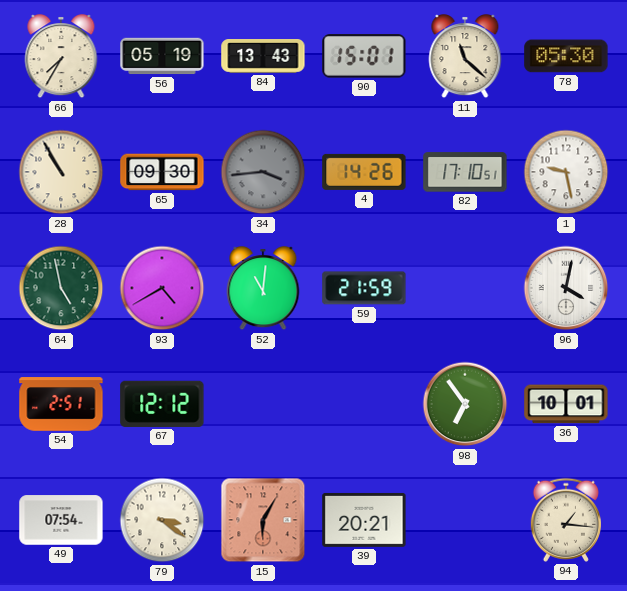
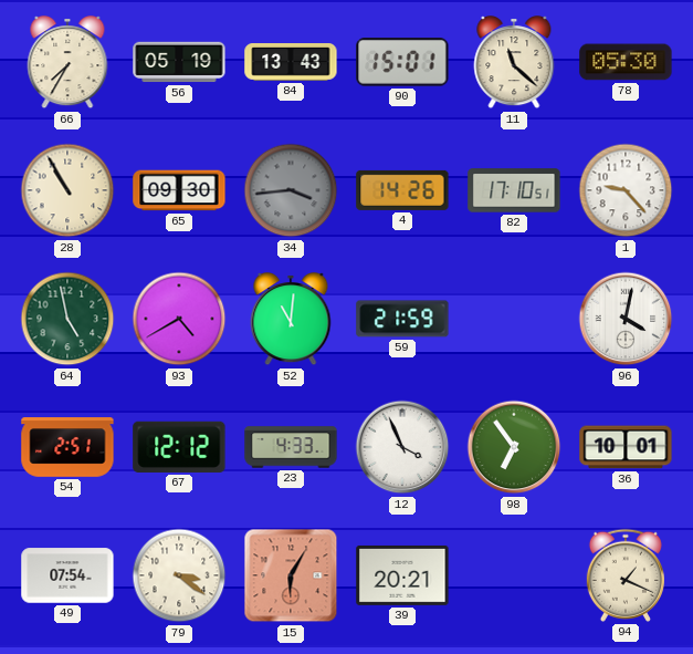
1: 9:28 -> 9:23 (626, 190)
23: none -> 4:33 (291, 447)
12: none -> 3:56 (402, 447)
94: 1:16 -> 1:19 (626, 575)
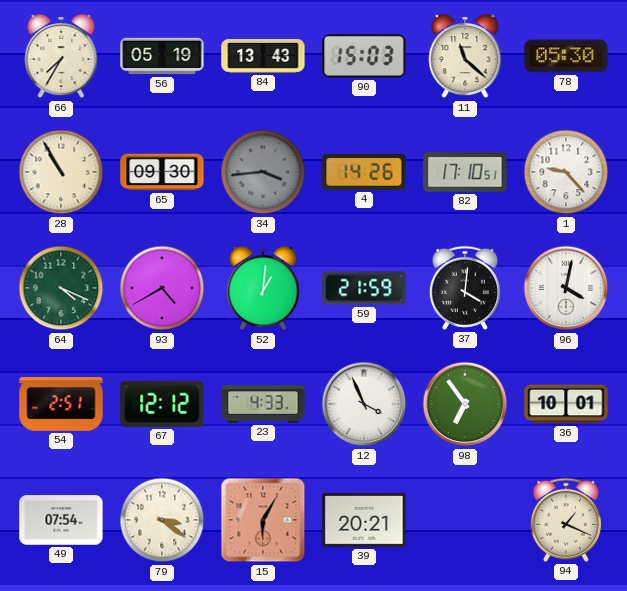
90: 15:01 -> 15:03 (364, 56)
64: 4:58 -> 4:19 (61, 288)
52: 11:01 -> 1:01 (263, 289)
37: none -> 4:01 (465, 288)
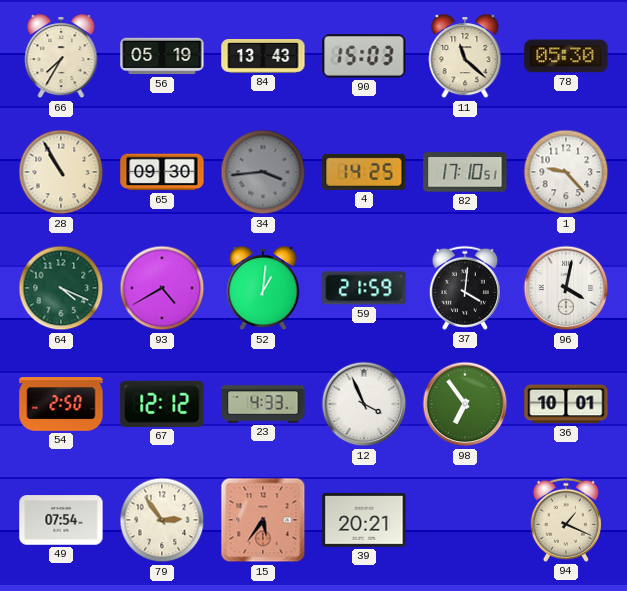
4: 14:26 -> 14:25 (364, 172)
54: 2:51 -> 2:50 (61, 404)
79: 3:21 -> 2:54 (162, 520)
15: 6:05 -> 5:36 (263, 520)
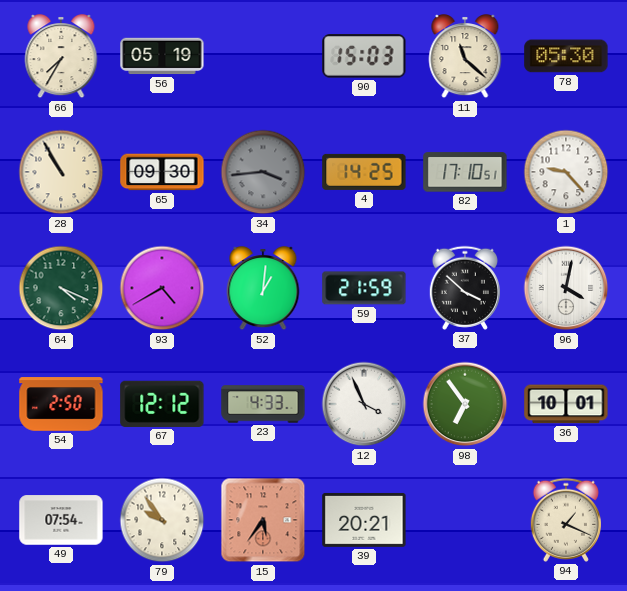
84: 13:43 -> none (263, 57)
37: 4:01 -> 3:52 (465, 288)
79: 2:54 -> 9:54 (162, 520)
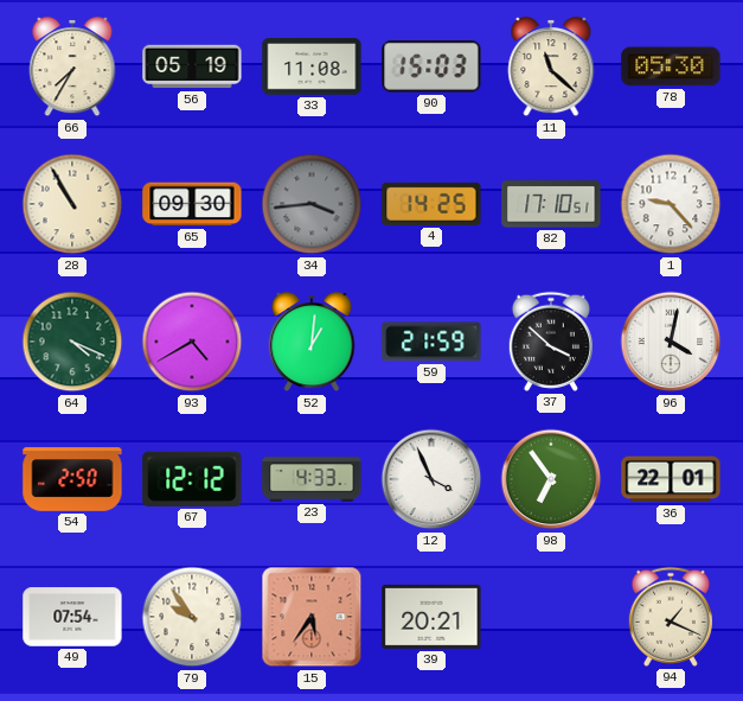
33: none -> 11:08 (312, 66)
36: 10:01 -> 22:01 (671, 479)
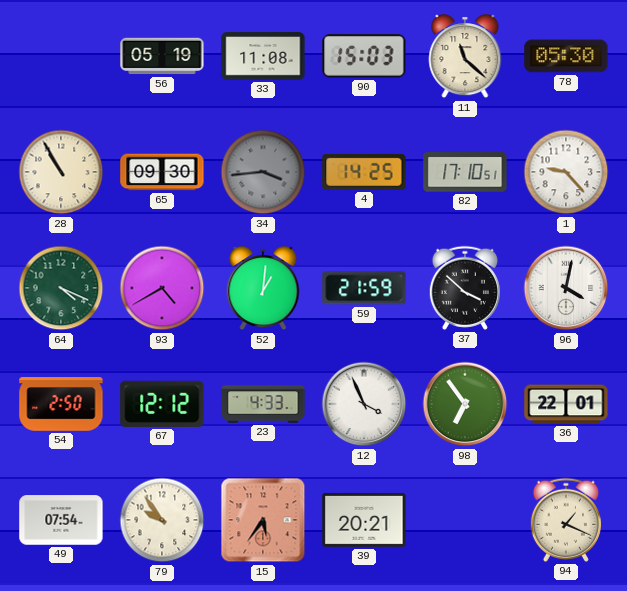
66: 7:35 -> none (72, 68)
